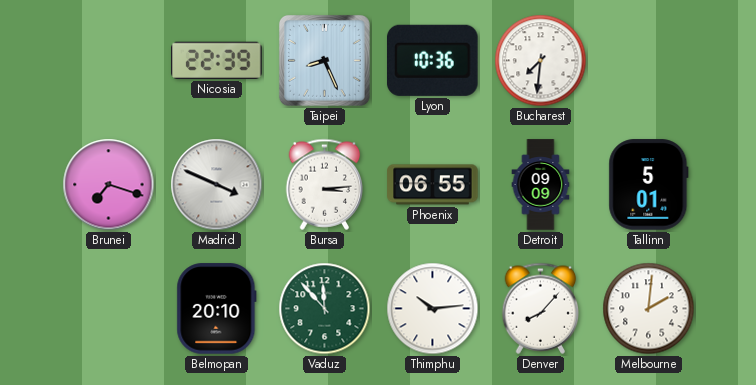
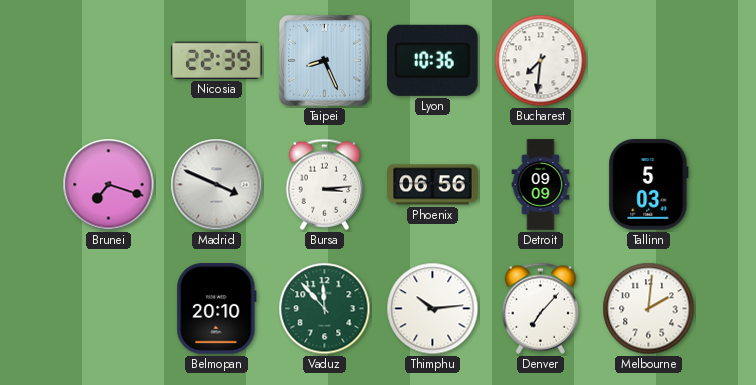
Phoenix: 06:55 -> 06:56 (433, 185)
Tallinn: 5:01 -> 5:03 (649, 185)
Denver: 8:07 -> 7:07 (541, 308)
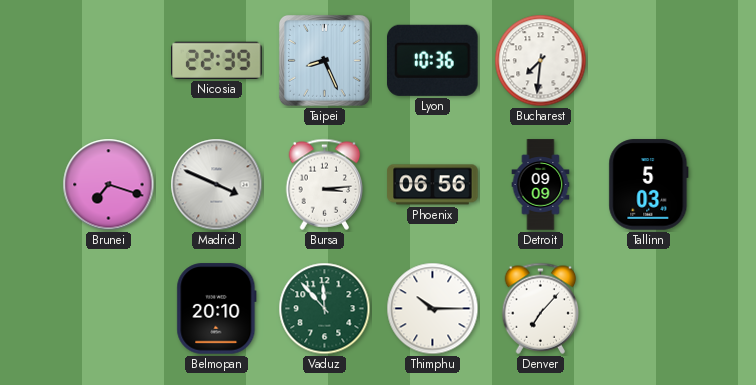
Thimphu: 10:14 -> 10:15 (433, 309)
Melbourne: 2:01 -> none (649, 309)
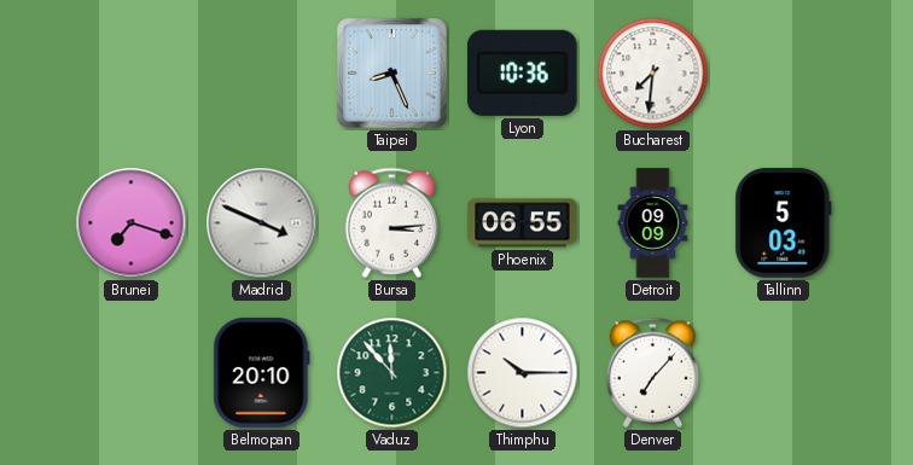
Nicosia: 22:39 -> none (217, 60)
Phoenix: 06:56 -> 06:55 (523, 223)
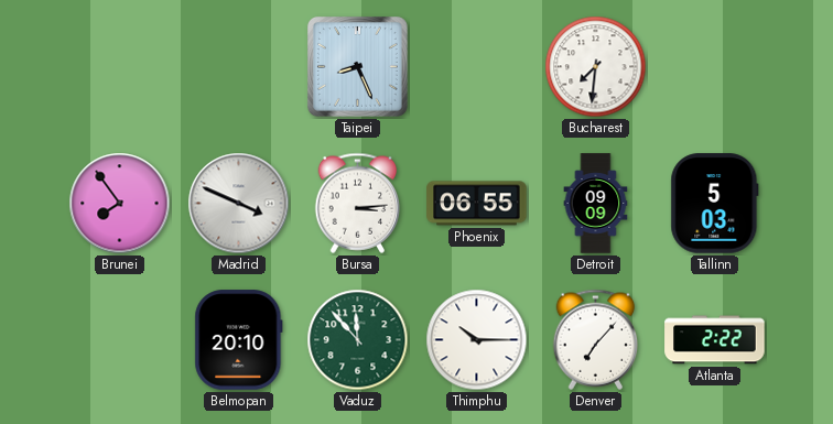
Lyon: 10:36 -> none (522, 72)
Brunei: 7:18 -> 7:54 (120, 204)
Atlanta: none -> 2:22 (715, 340)
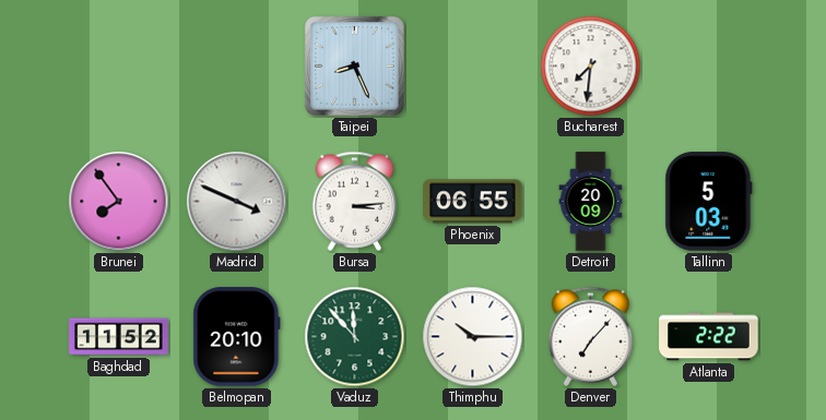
Detroit: 09:09 -> 20:09 (591, 202)
Baghdad: none -> 11:52 (119, 337)
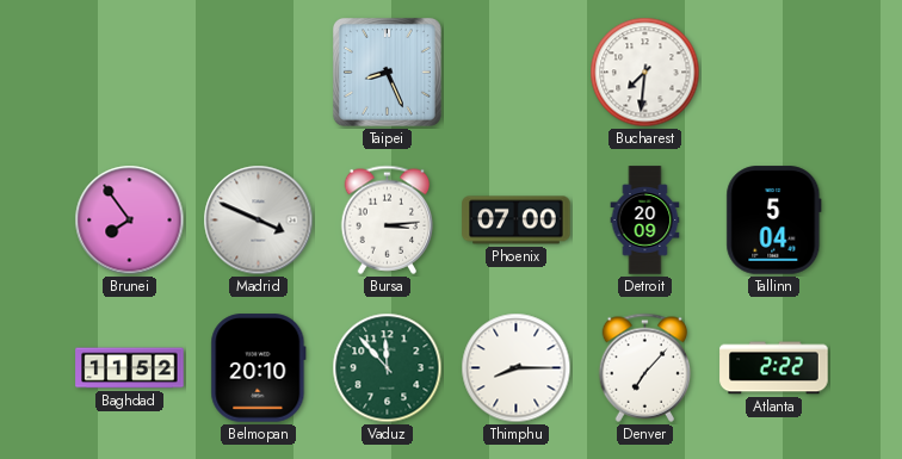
Phoenix: 06:55 -> 07:00 (517, 221)
Tallinn: 5:03 -> 5:04 (774, 221)
Thimphu: 10:15 -> 8:15 (517, 368)
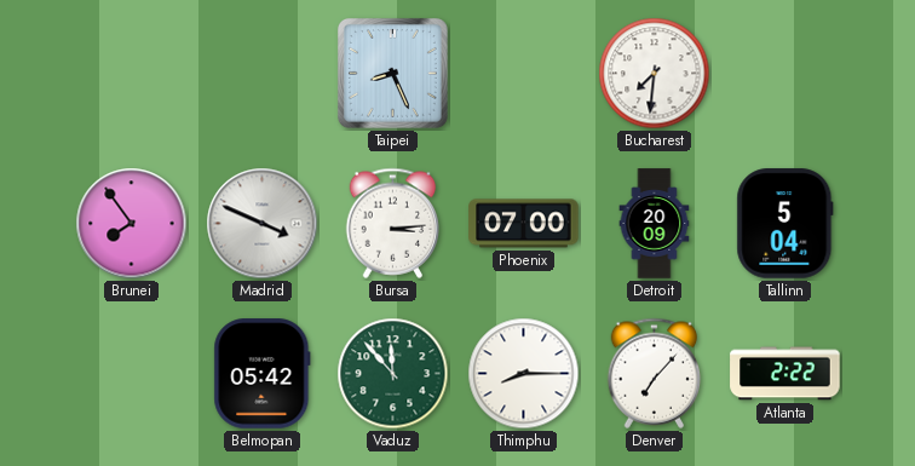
Baghdad: 11:52 -> none (130, 368)
Belmopan: 20:10 -> 05:42 (263, 374)
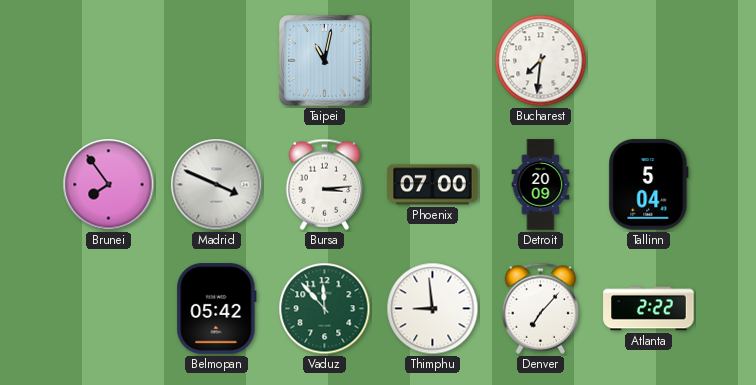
Taipei: 8:26 -> 11:02 (324, 60)
Thimphu: 8:15 -> 8:59 (433, 309)
